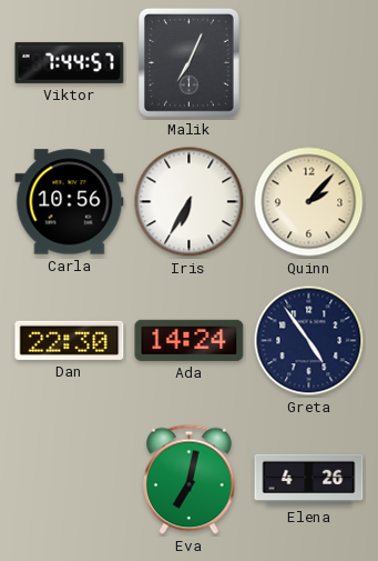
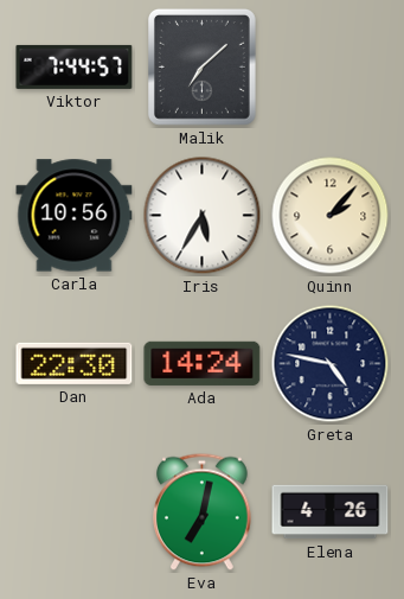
Malik: 7:04 -> 7:08 (201, 66)
Iris: 6:35 -> 5:35 (203, 216)
Greta: 4:54 -> 4:47 (331, 364)
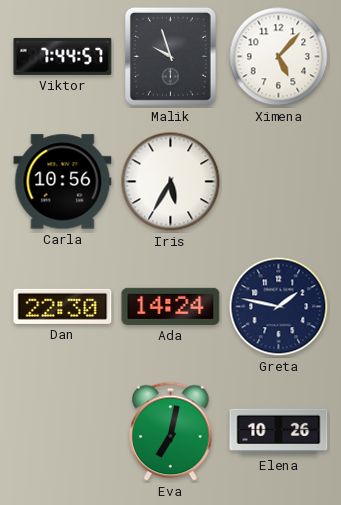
Malik: 7:08 -> 9:57 (170, 56)
Ximena: none -> 5:07 (279, 57)
Quinn: 2:07 -> none (331, 216)
Greta: 4:47 -> 1:47 (279, 307)
Elena: 4:26 -> 10:26 (279, 432)
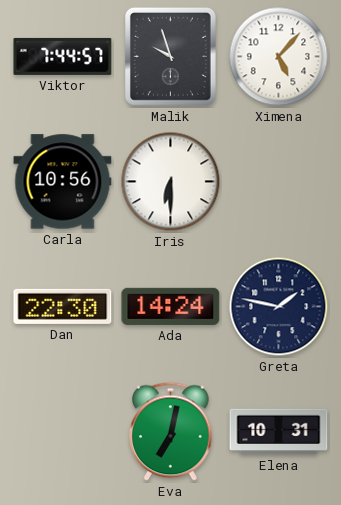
Iris: 5:35 -> 6:30 (171, 182)
Elena: 10:26 -> 10:31 (279, 432)
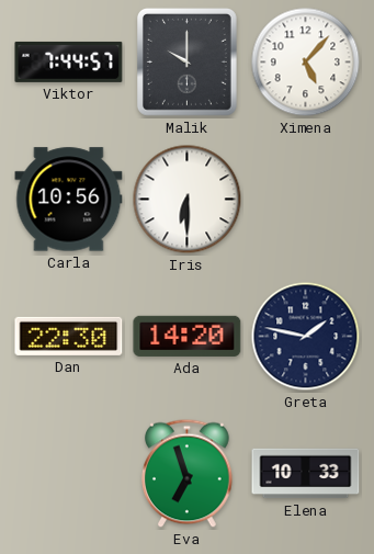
Malik: 9:57 -> 10:00 (186, 61)
Ada: 14:24 -> 14:20 (188, 336)
Eva: 7:02 -> 6:57 (188, 474)
Elena: 10:31 -> 10:33 (306, 474)
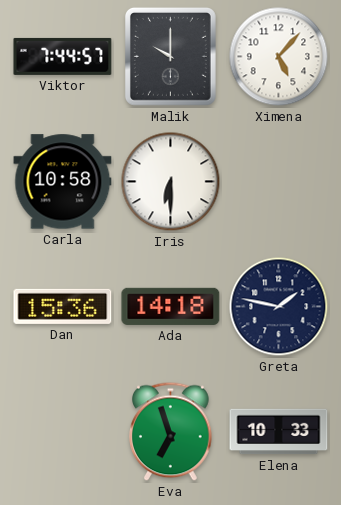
Carla: 10:56 -> 10:58 (63, 182)
Dan: 22:30 -> 15:36 (63, 306)
Ada: 14:20 -> 14:18 (171, 306)
